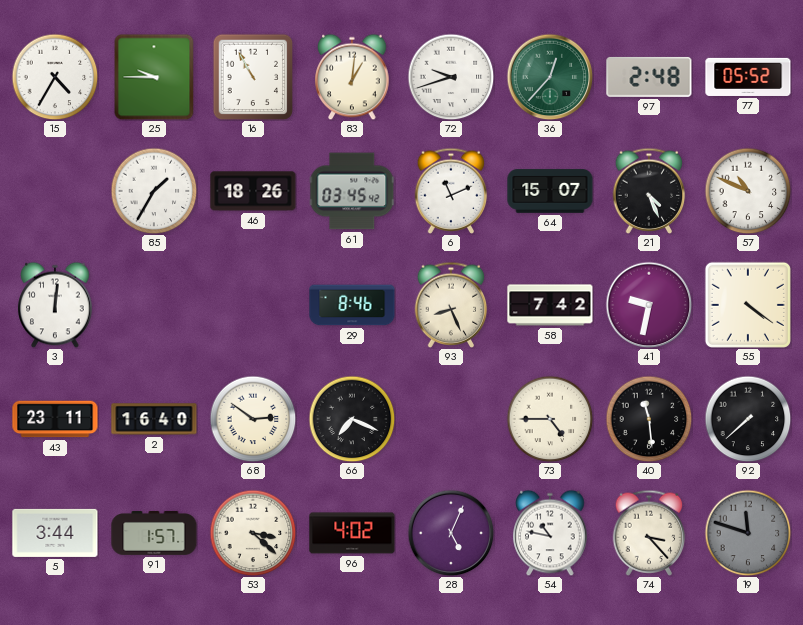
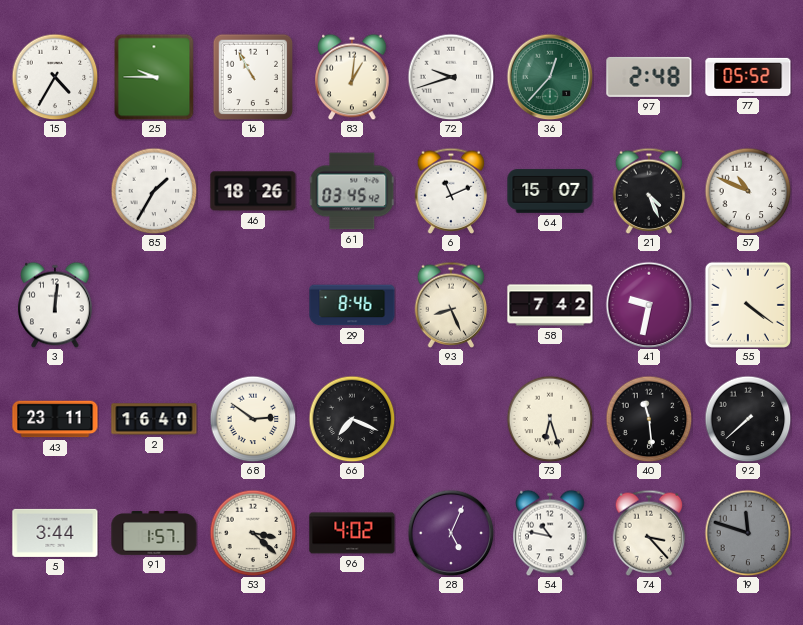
73: 4:45 -> 6:27 (550, 419)
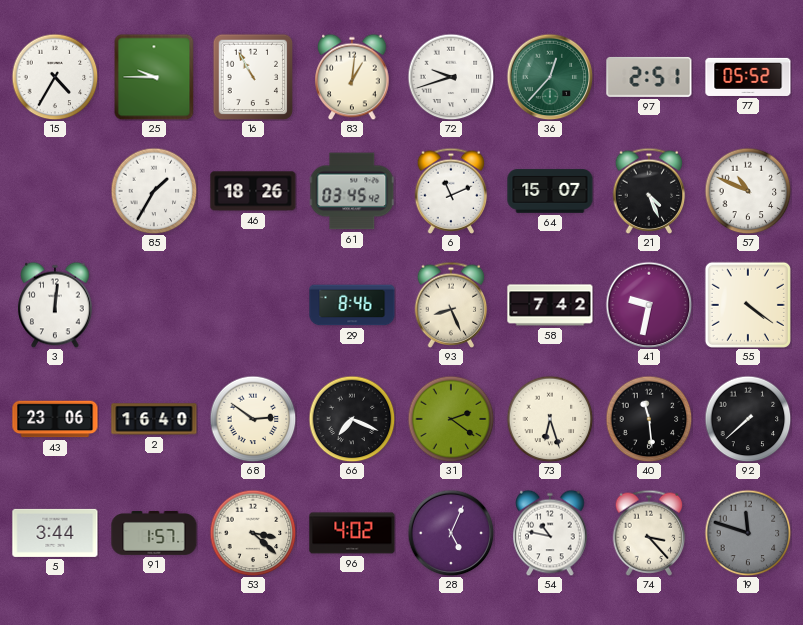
97: 2:48 -> 2:51 (649, 77)
43: 23:11 -> 23:06 (55, 419)
31: none -> 2:21 (451, 419)
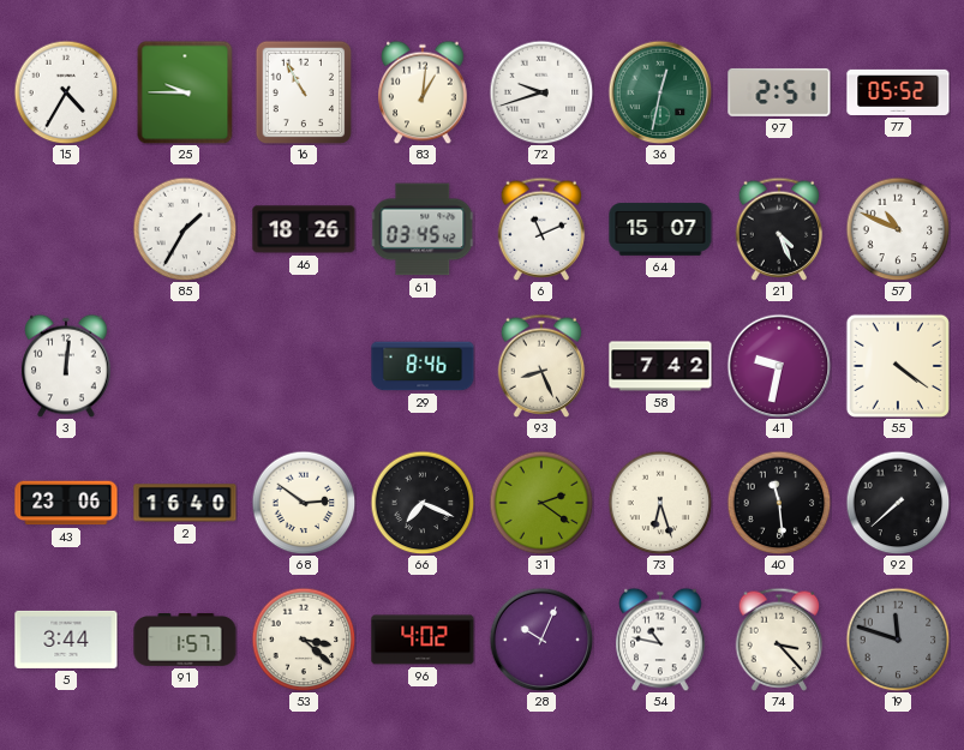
36: 12:37 -> 12:32 (660, 92)
28: 5:04 -> 10:04 (541, 640)
